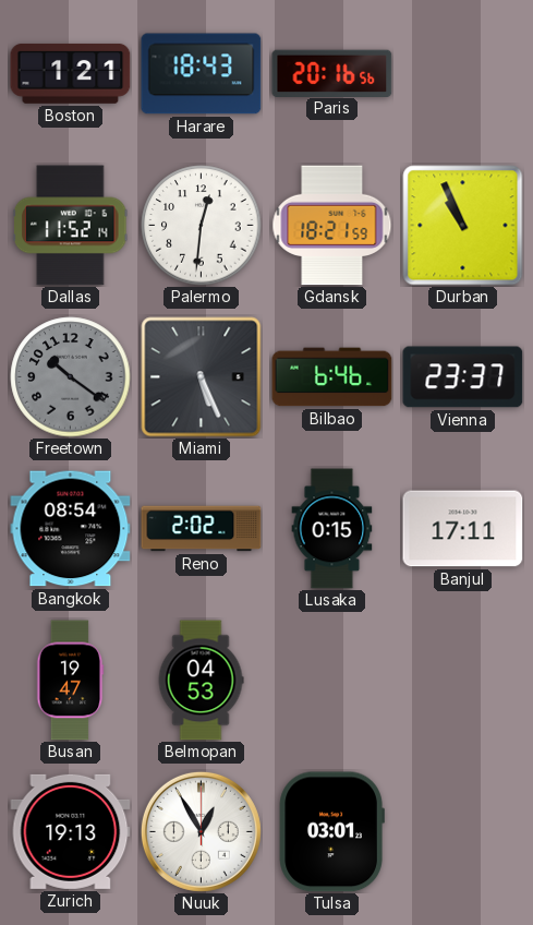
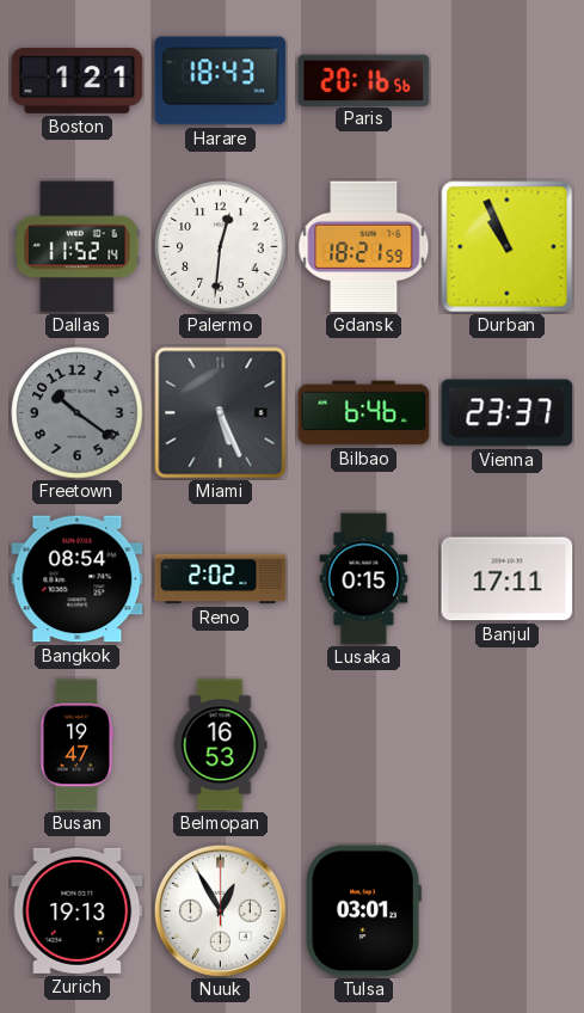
Belmopan: 04:53 -> 16:53 (220, 745)
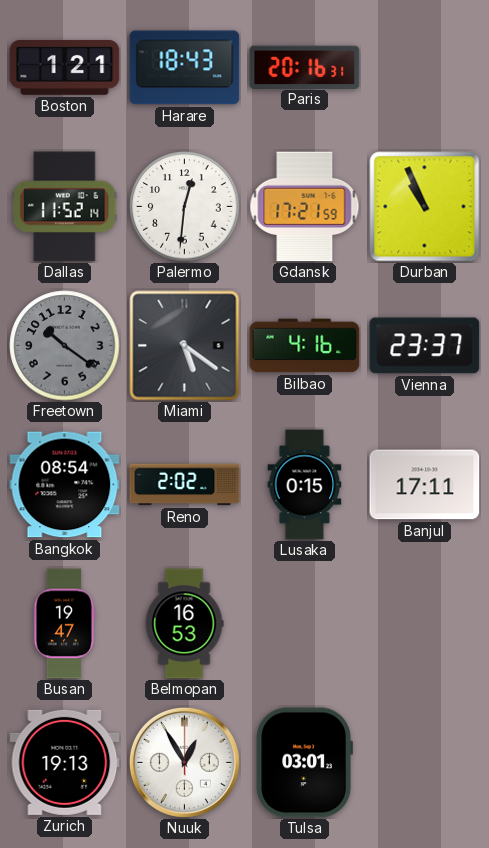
Paris: 20:16:56 -> 20:16:31 (305, 67)
Gdansk: 18:21 -> 17:21 (305, 207)
Miami: 5:26 -> 5:21 (185, 346)
Bilbao: 6:46 -> 4:16 (305, 346)
